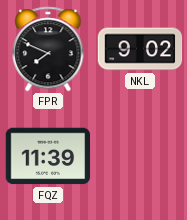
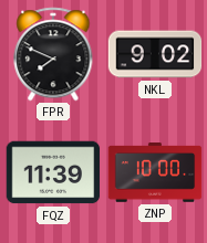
ZNP: none -> 10:00 (155, 172)
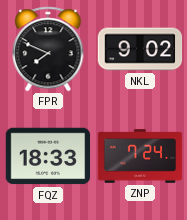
FQZ: 11:39 -> 18:33 (48, 156)
ZNP: 10:00 -> 7:24 (140, 156)
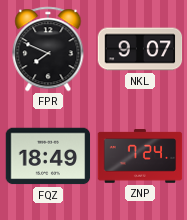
NKL: 9:02 -> 9:07 (140, 49)
FQZ: 18:33 -> 18:49 (48, 156)
